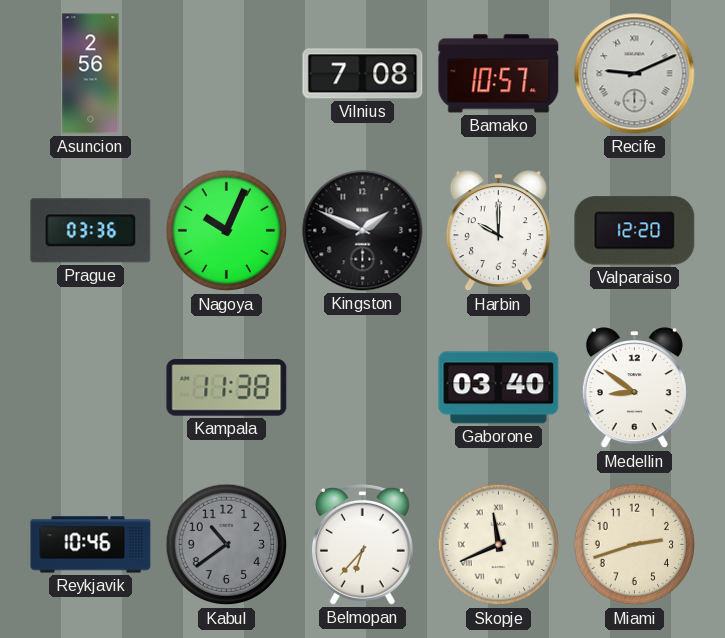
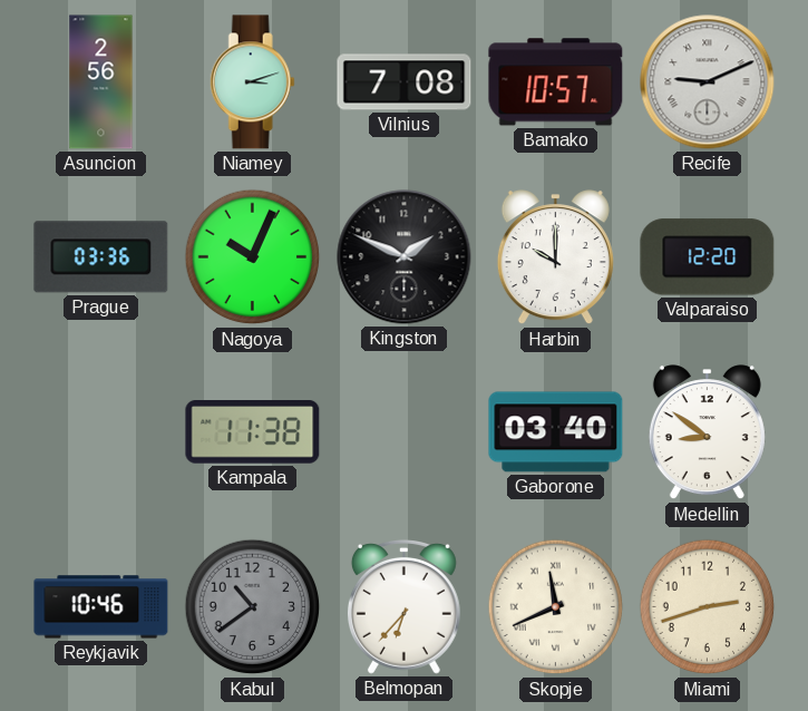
Niamey: none -> 3:12 (252, 82)
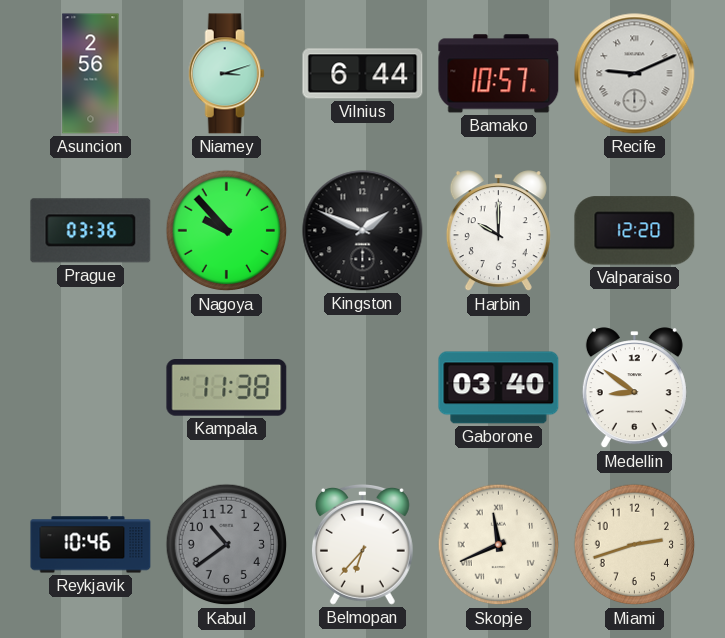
Vilnius: 7:08 -> 6:44 (363, 74)
Nagoya: 10:04 -> 9:53 (227, 231)
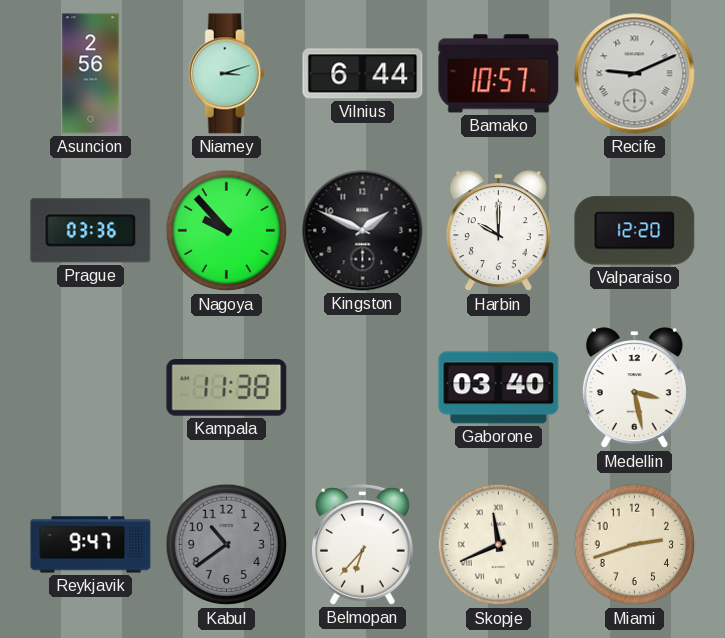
Medellin: 8:51 -> 3:28 (634, 388)
Reykjavik: 10:46 -> 9:47 (91, 545)
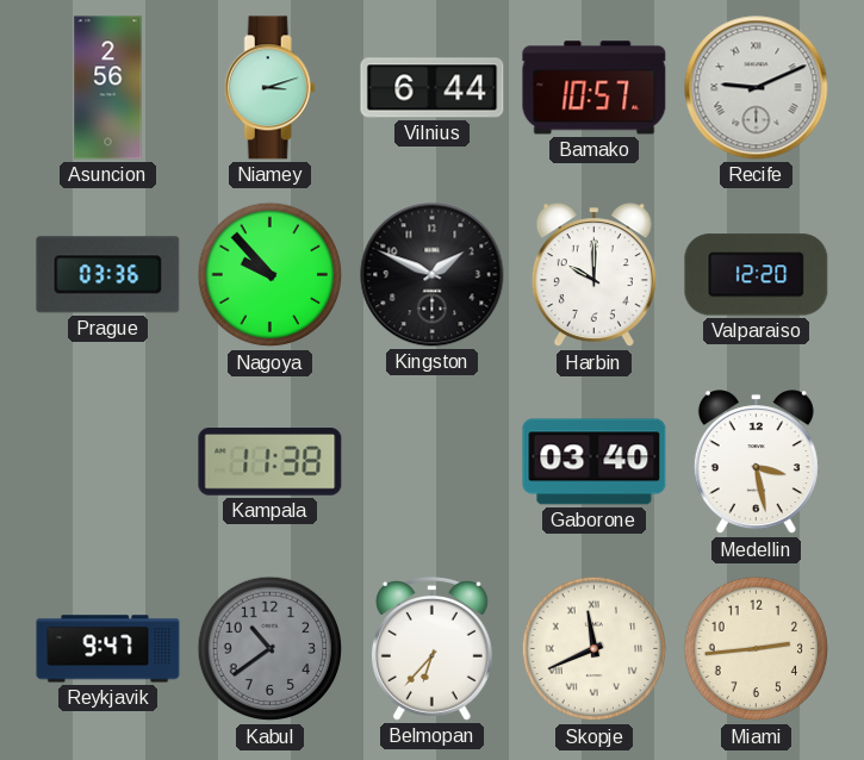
Miami: 2:42 -> 2:44 (757, 649)
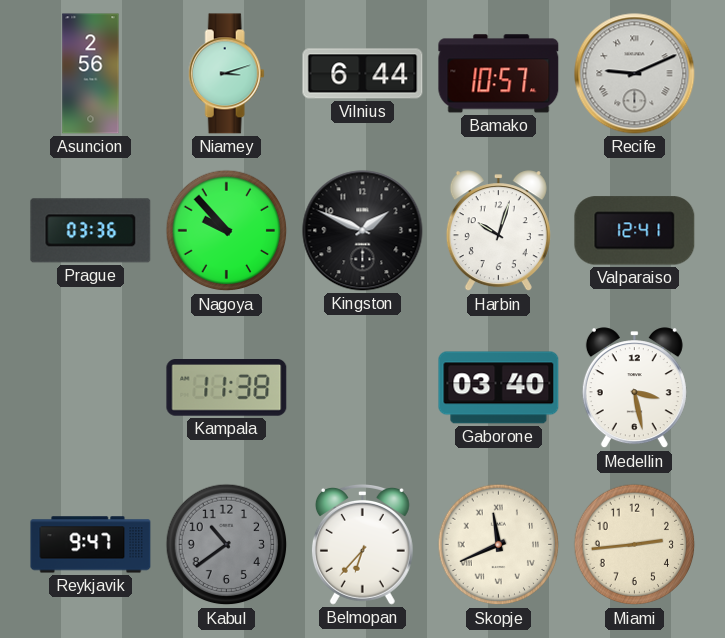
Harbin: 10:00 -> 10:03 (498, 231)
Valparaiso: 12:20 -> 12:41 (635, 231)
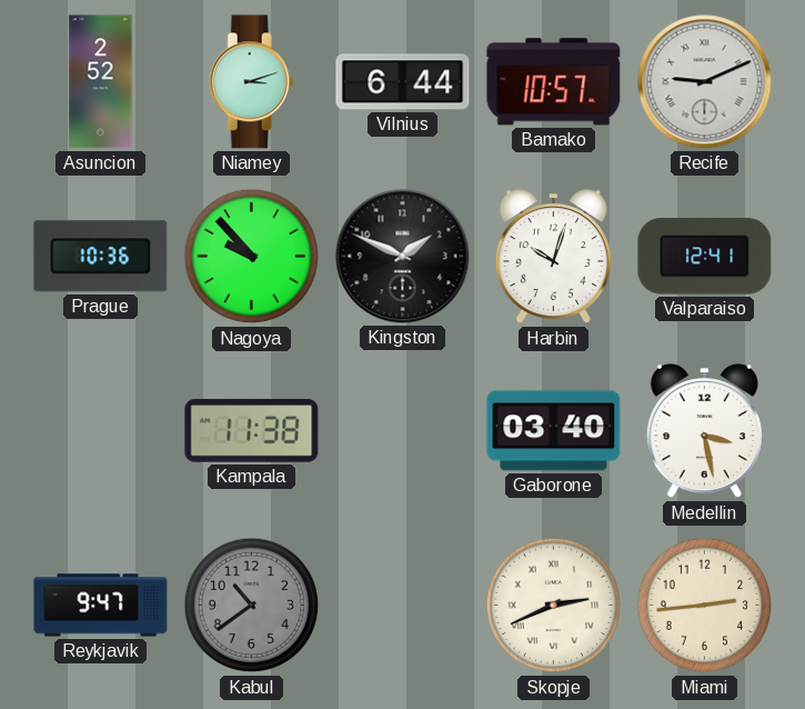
Asuncion: 2:56 -> 2:52 (101, 82)
Prague: 03:36 -> 10:36 (101, 257)
Belmopan: 6:37 -> none (362, 545)
Skopje: 11:41 -> 2:41 (554, 606)
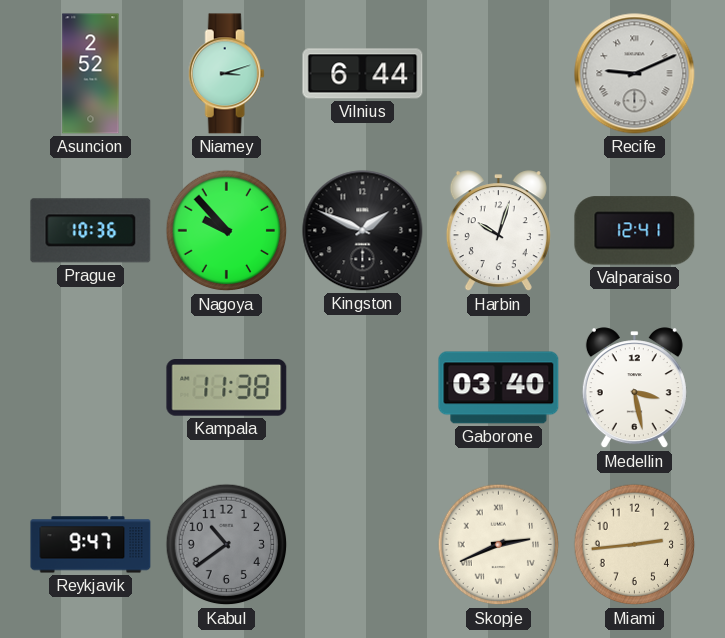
Bamako: 10:57 -> none (554, 82)
